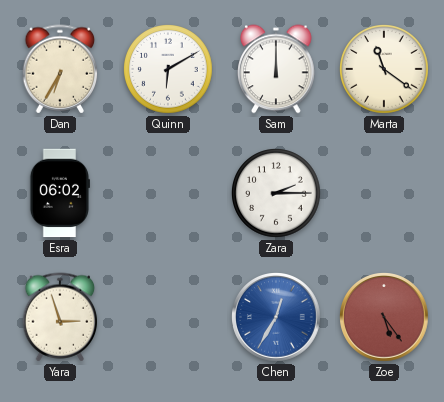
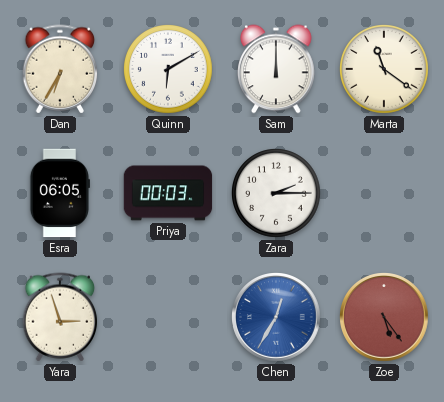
Esra: 06:02 -> 06:05 (59, 193)
Priya: none -> 00:03 (168, 193)
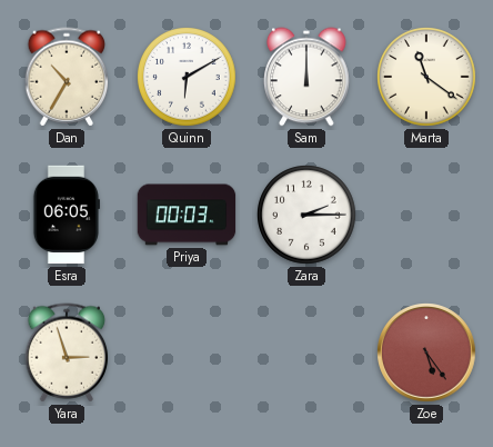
Dan: 6:35 -> 10:35 (67, 77)
Chen: 12:35 -> none (276, 317)
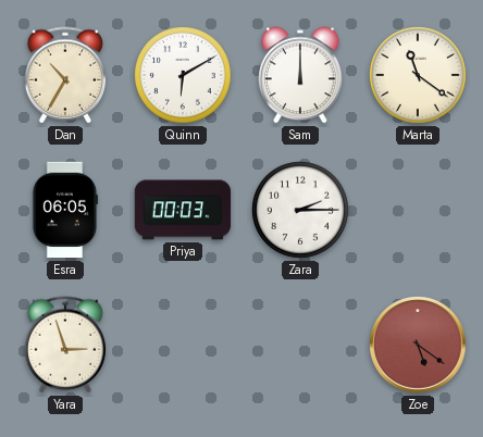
Zoe: 5:24 -> 5:21 (418, 345)
